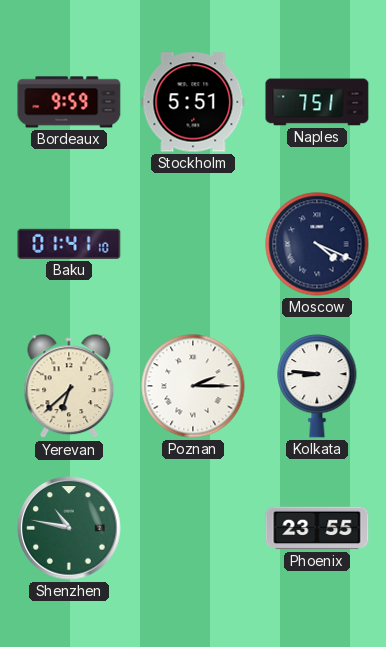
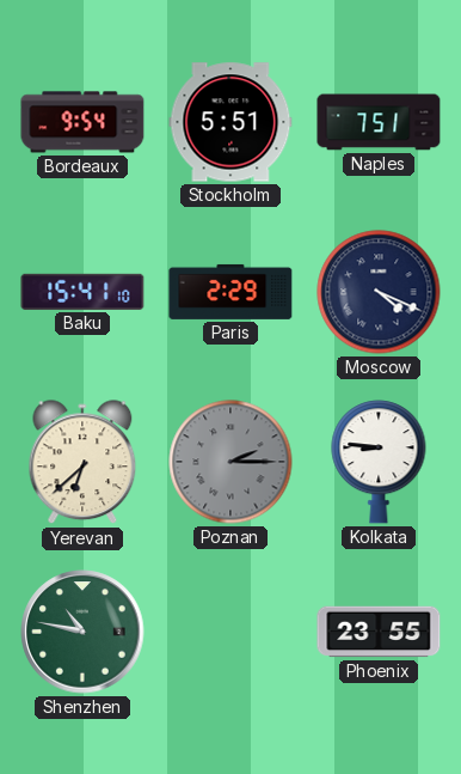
Bordeaux: 9:59 -> 9:54 (82, 122)
Baku: 01:41 -> 15:41 (82, 292)
Paris: none -> 2:29 (230, 292)
Poznan dial: white -> grey (230, 462)
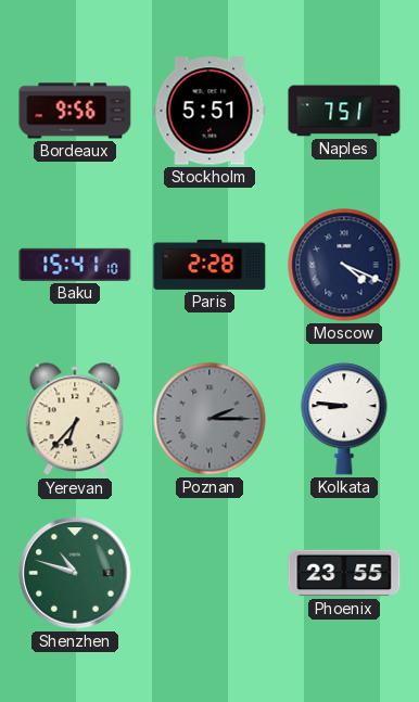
Bordeaux: 9:54 -> 9:56 (75, 111)
Paris: 2:29 -> 2:28 (210, 265)
Yerevan: 6:38 -> 6:37 (75, 420)
Shenzhen: 10:47 -> 10:48 (75, 573)
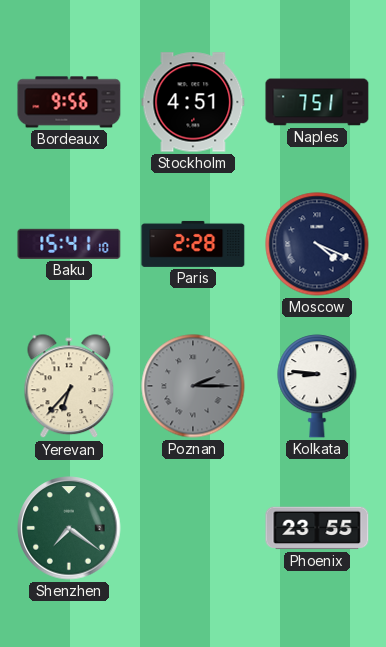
Stockholm: 5:51 -> 4:51 (193, 102)
Shenzhen: 10:48 -> 7:21 (69, 528)
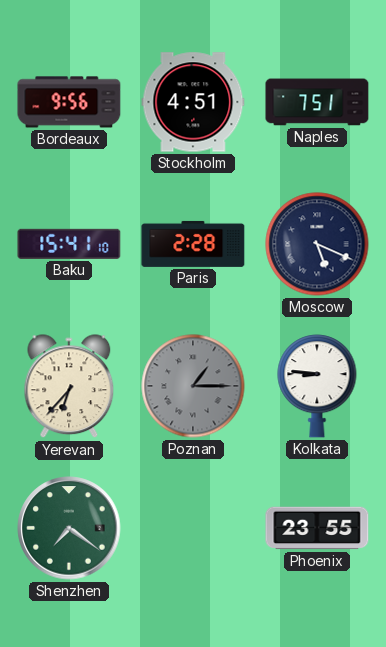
Moscow: 4:19 -> 5:19 (317, 244)
Poznan: 2:15 -> 1:15 (193, 386)
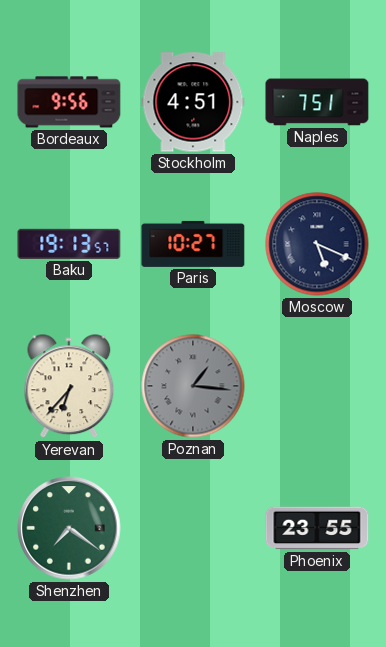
Baku: 15:41 -> 19:13 (69, 244)
Paris: 2:28 -> 10:27 (193, 244)
Poznan: 1:15 -> 1:16 (193, 386)
Kolkata: 8:46 -> none (317, 386)
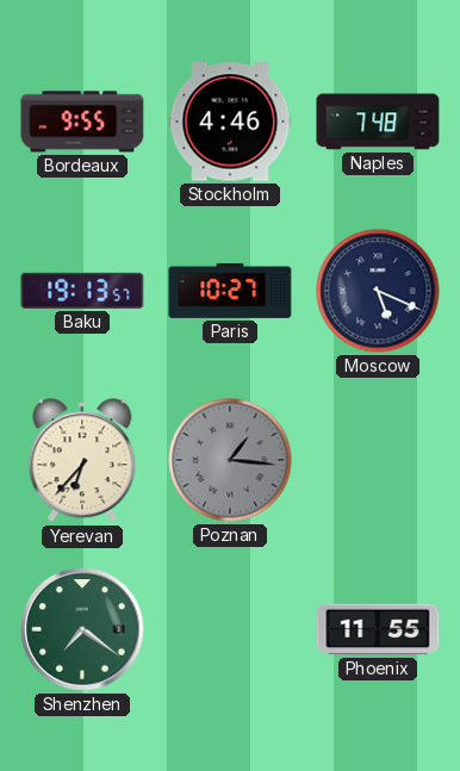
Bordeaux: 9:56 -> 9:55 (82, 122)
Stockholm: 4:51 -> 4:46 (230, 122)
Naples: 7:51 -> 7:48 (378, 122)
Phoenix: 23:55 -> 11:55 (378, 629)
